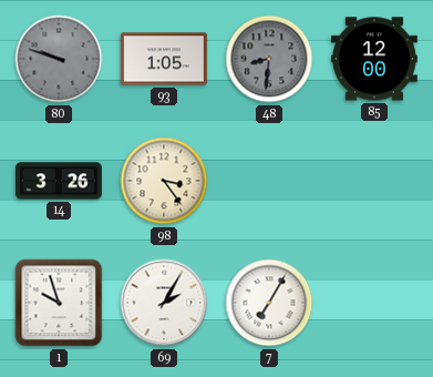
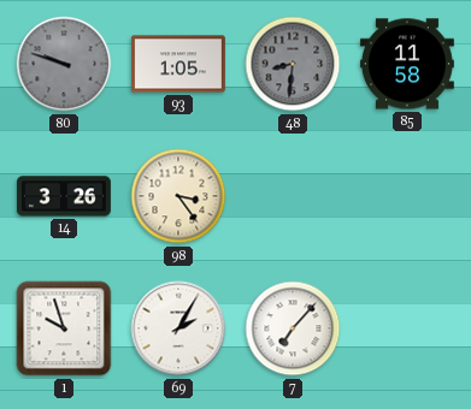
85: 12:00 -> 11:58 (407, 64)
7: 7:05 -> 7:07 (293, 328)
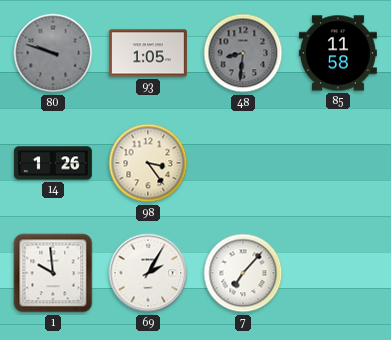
14: 3:26 -> 1:26 (53, 163)
1: 9:57 -> 9:59 (53, 273)
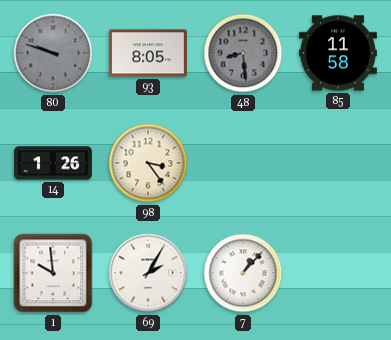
93: 1:05 -> 8:05 (148, 53)
48: 8:31 -> 8:29 (243, 53)
7: 7:07 -> 1:07 (243, 273)
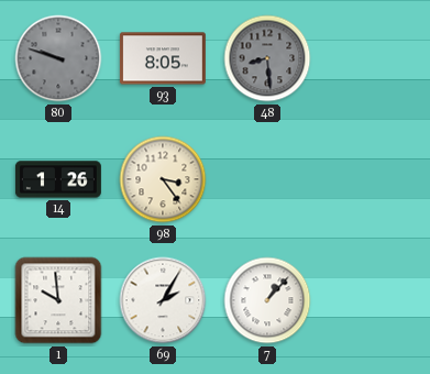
85: 11:58 -> none (338, 53)
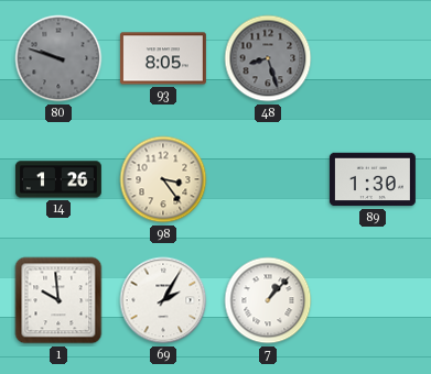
48: 8:29 -> 8:27 (268, 58)
89: none -> 1:30 (373, 179)
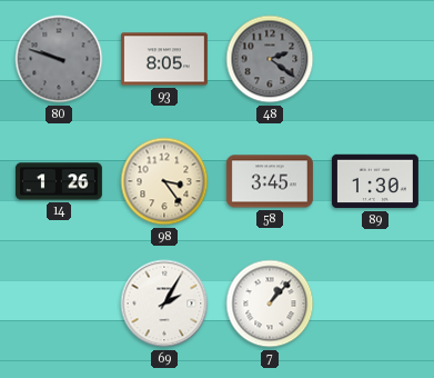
48: 8:27 -> 2:21 (270, 59)
58: none -> 3:45 (270, 181)
1: 9:59 -> none (58, 300)
